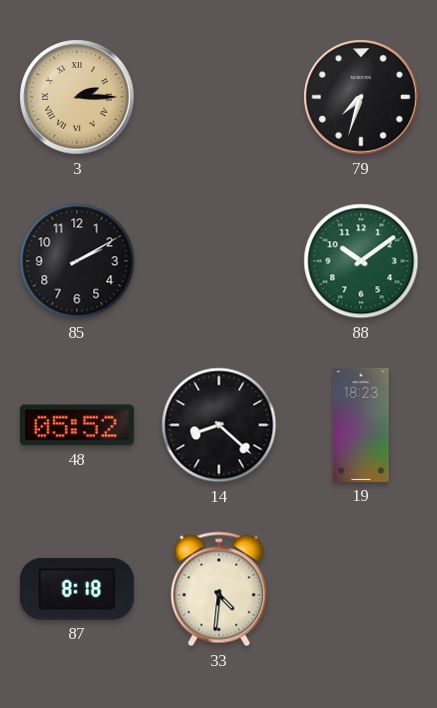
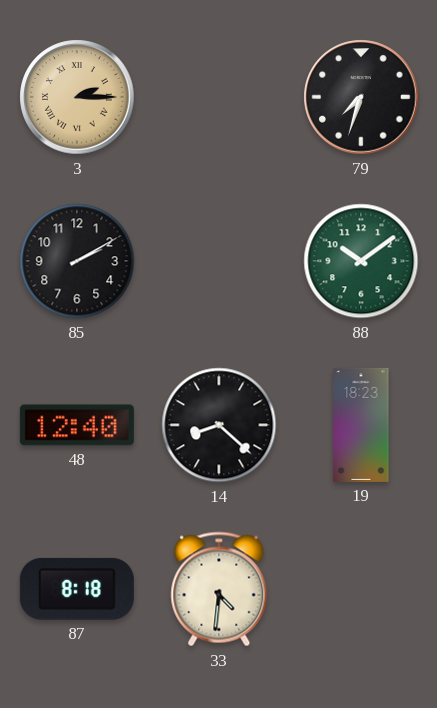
48: 05:52 -> 12:40 (77, 425)
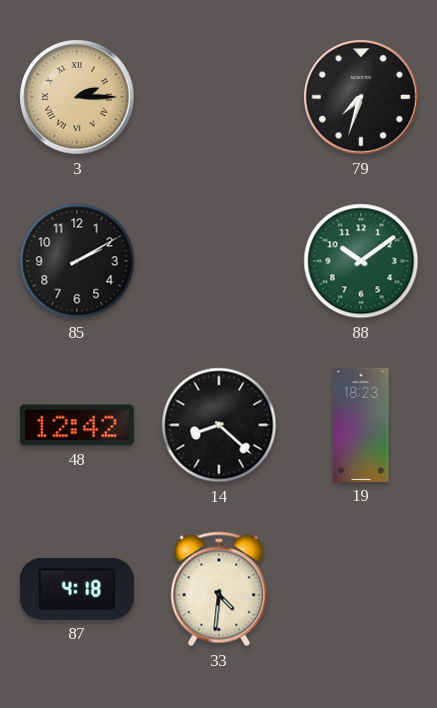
48: 12:40 -> 12:42 (77, 425)
87: 8:18 -> 4:18 (77, 589)
